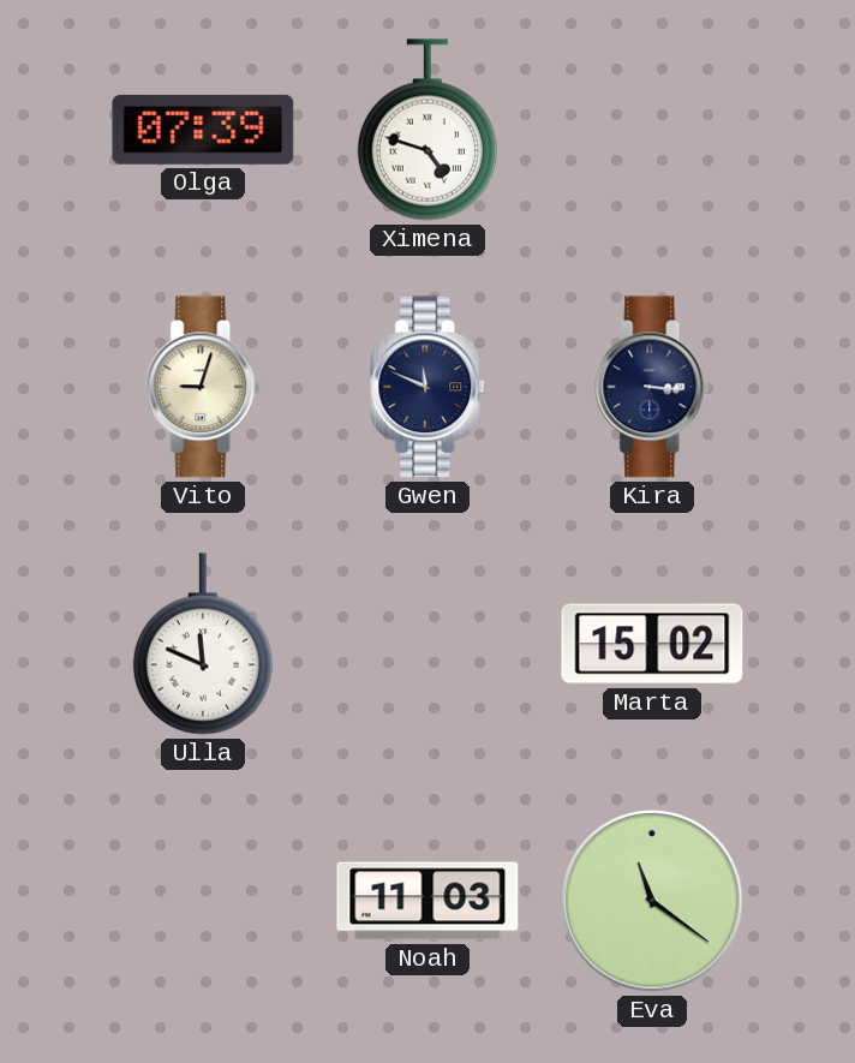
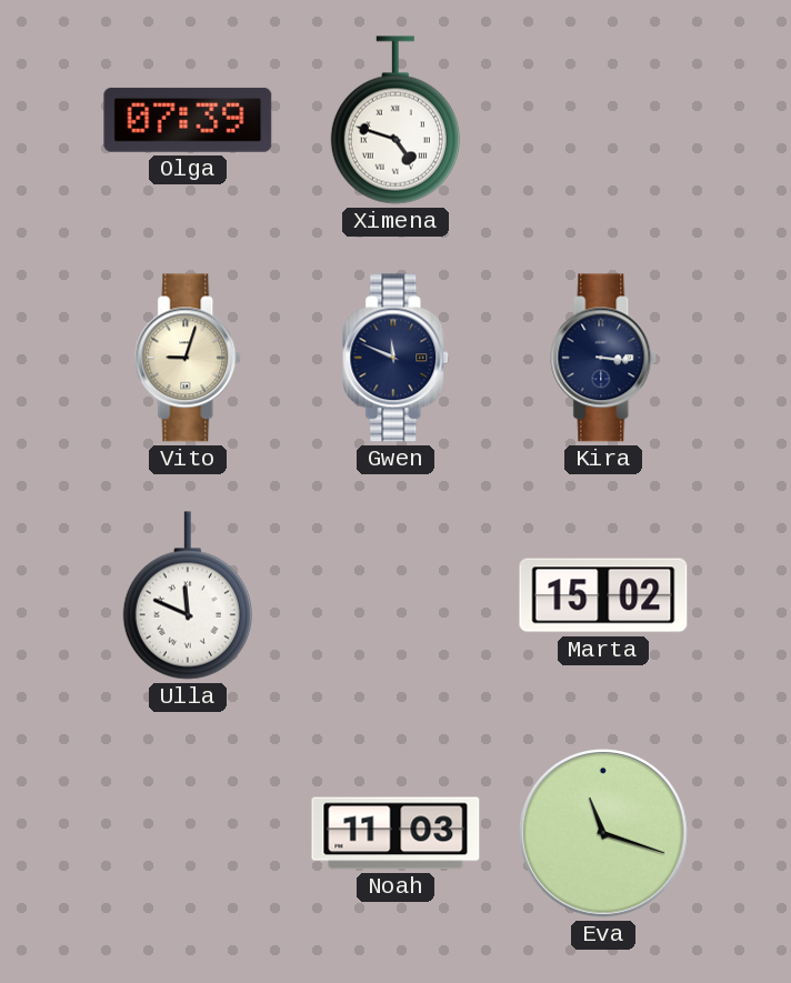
Eva: 11:21 -> 11:18 (603, 834)
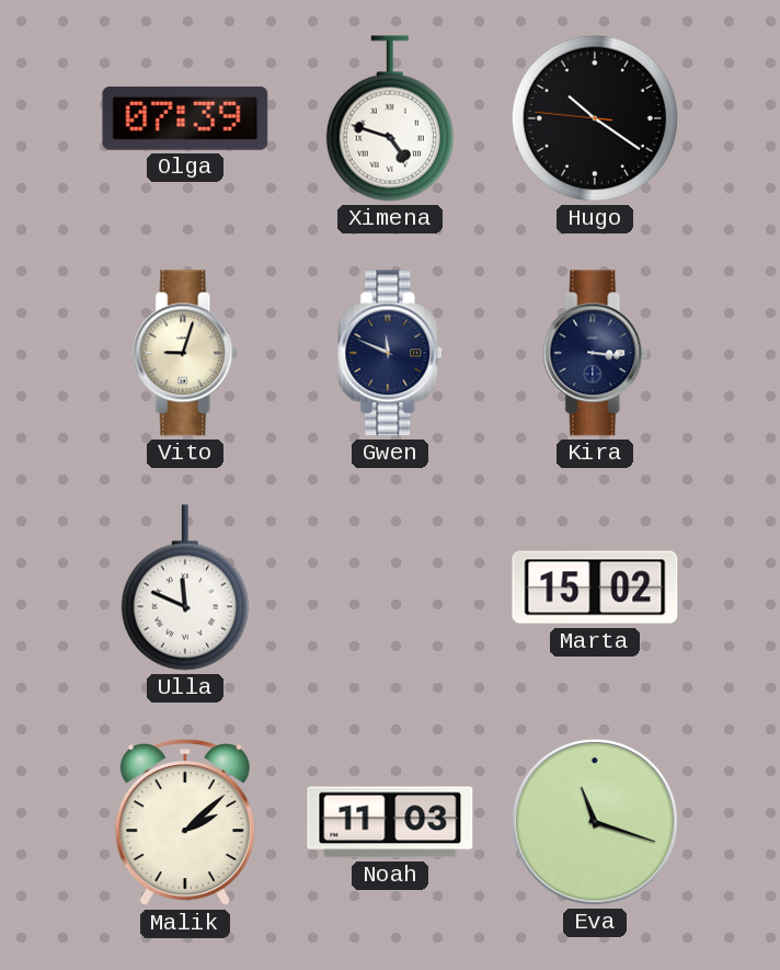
Hugo: none -> 10:20 (595, 118)
Malik: none -> 2:08 (185, 823)
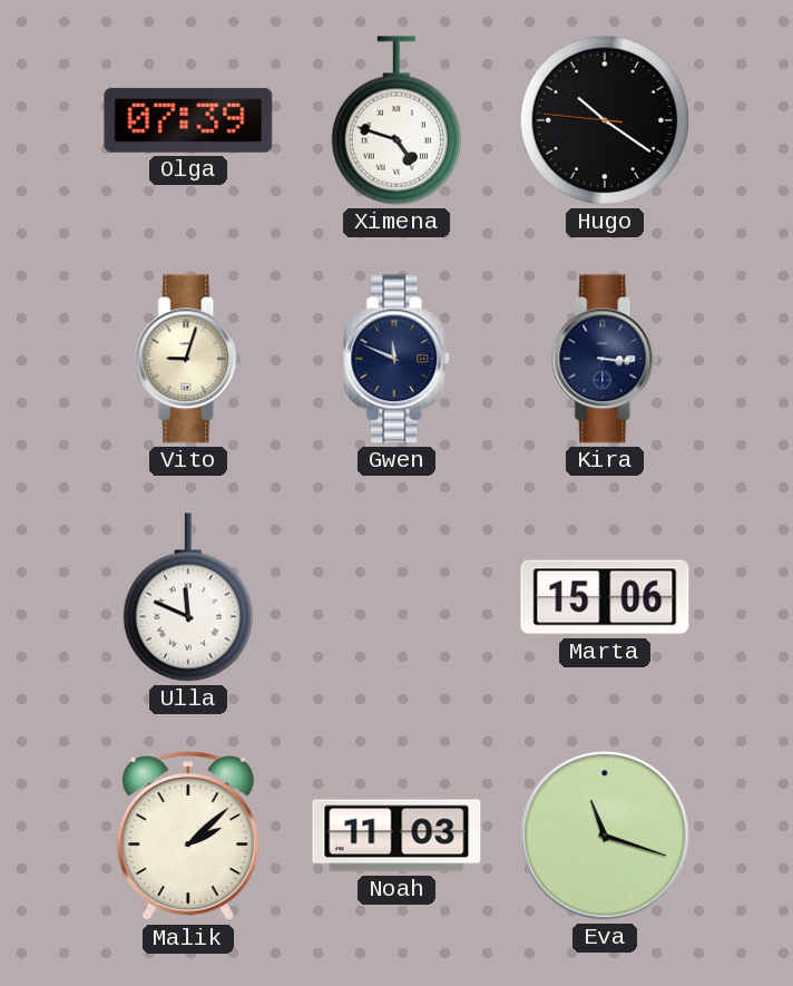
Marta: 15:02 -> 15:06 (605, 597)
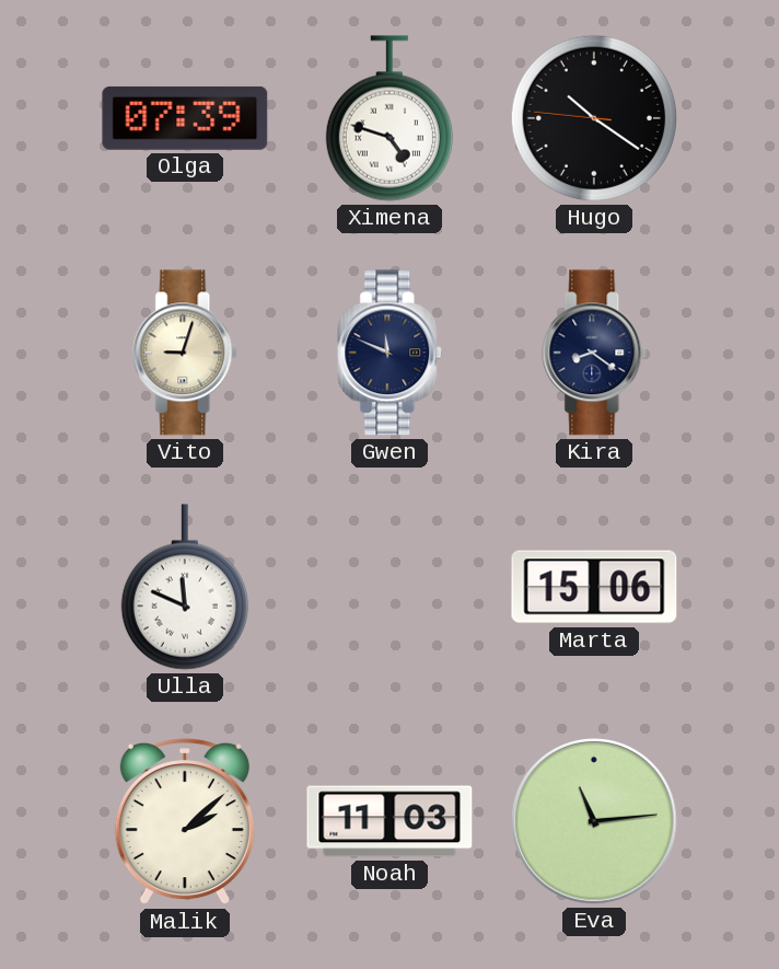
Kira: 3:16 -> 8:21 (595, 353)
Eva: 11:18 -> 11:14 (594, 822)
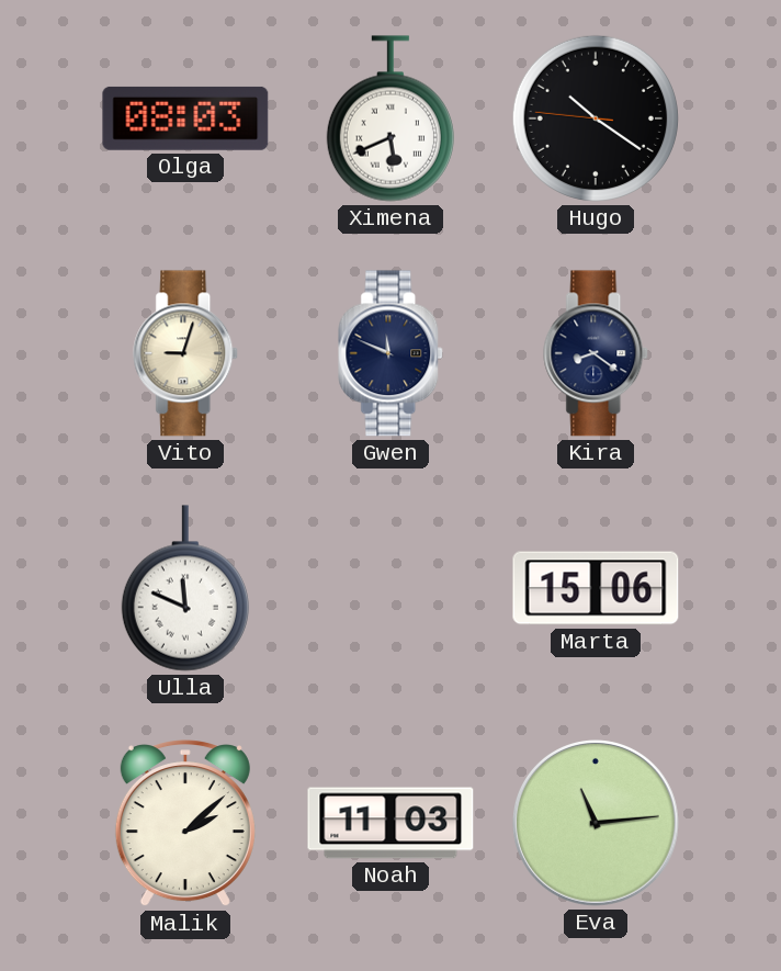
Olga: 07:39 -> 08:03 (185, 118)
Ximena: 4:48 -> 5:41 (390, 118)
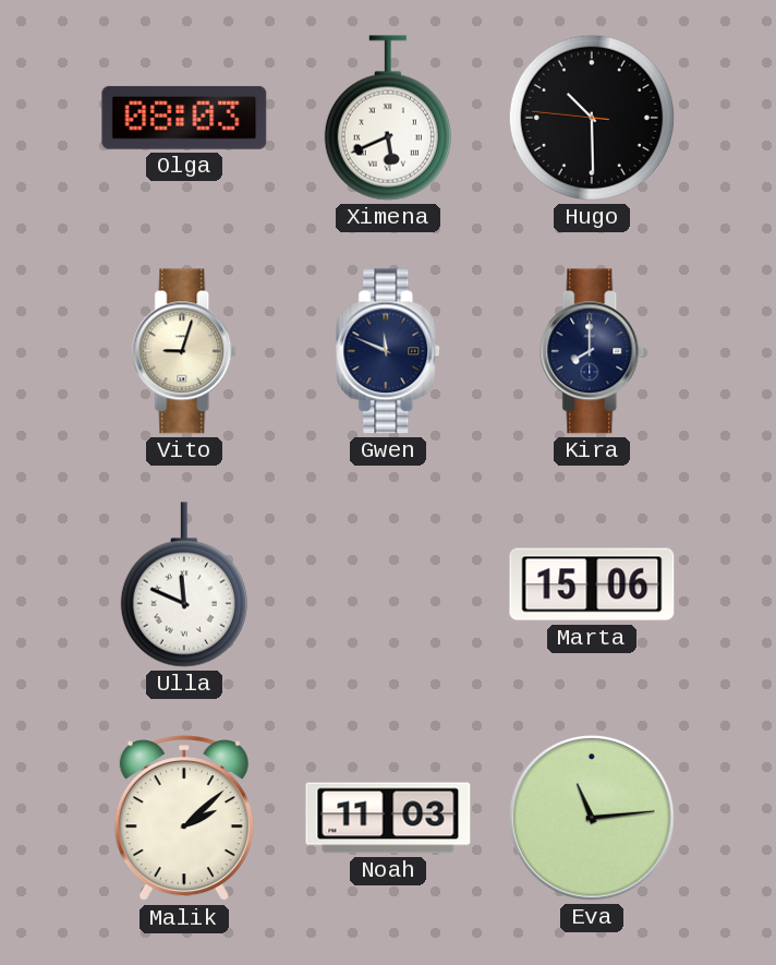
Hugo: 10:20 -> 10:29 (592, 118)
Kira: 8:21 -> 8:00 (593, 351)
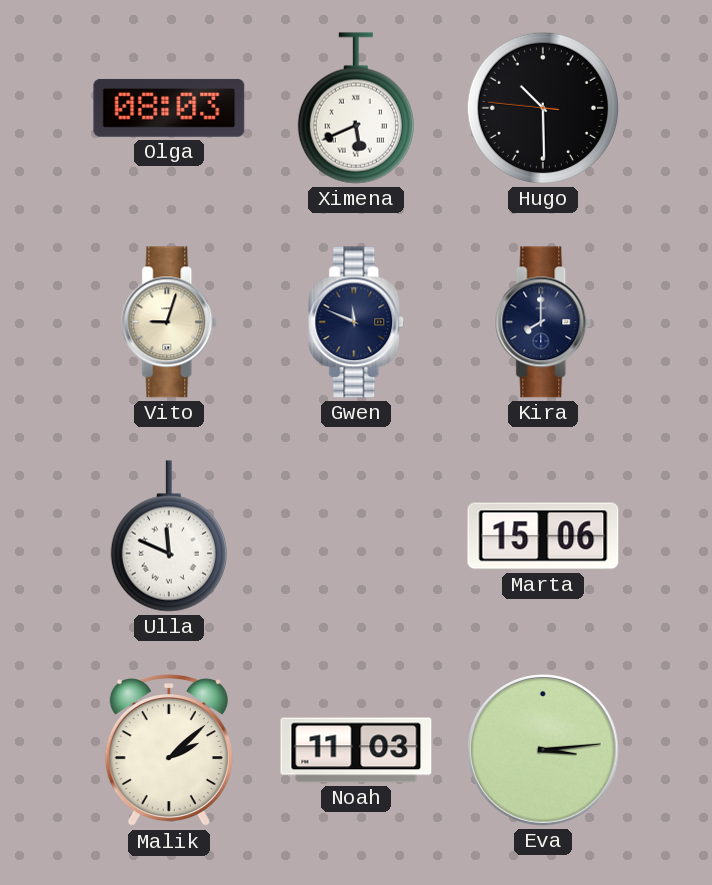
Eva: 11:14 -> 3:14 (543, 751)
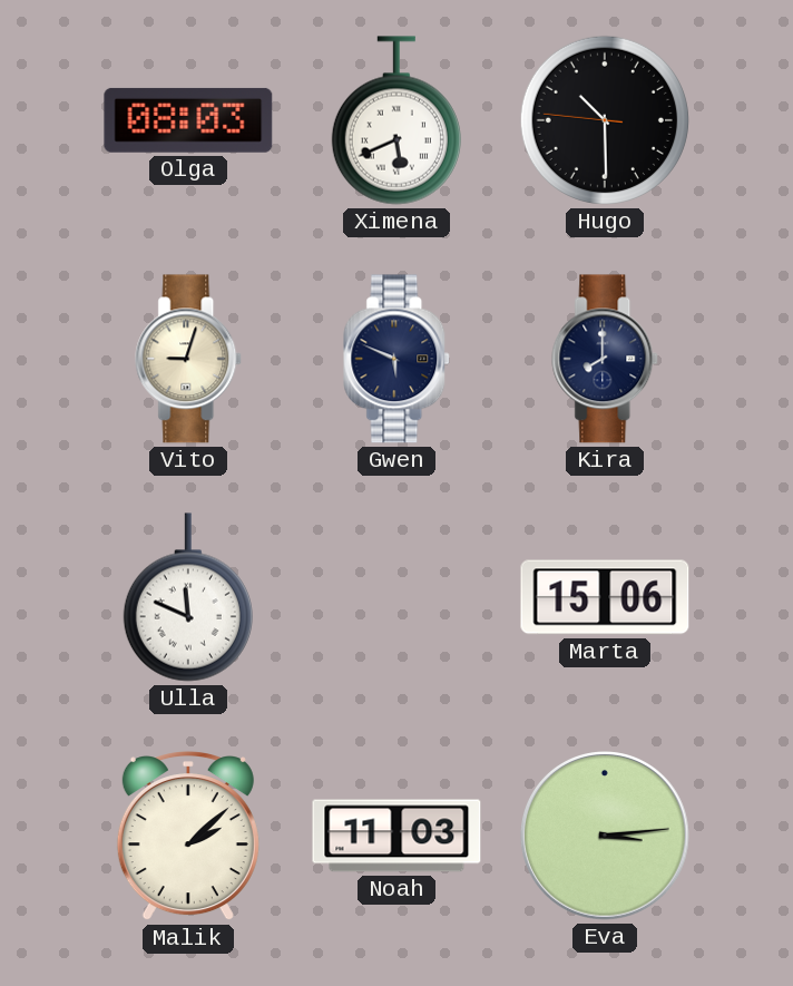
Gwen: 11:49 -> 5:49 (398, 359)
